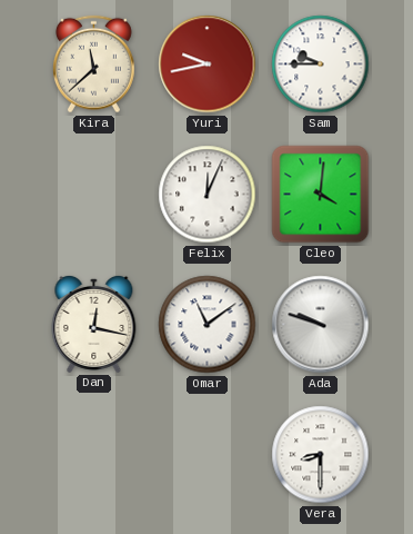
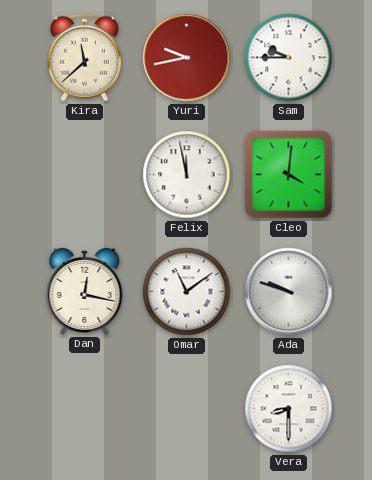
Felix: 12:04 -> 11:58 (187, 175)
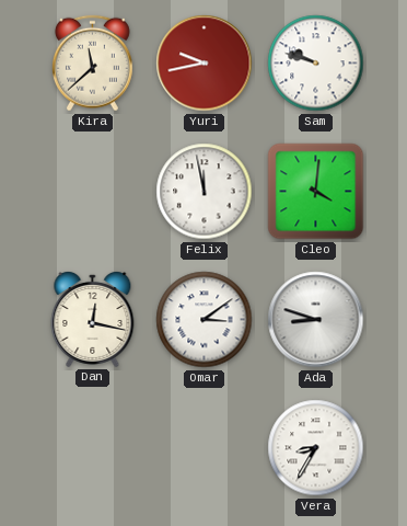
Sam: 9:45 -> 9:48 (316, 64)
Omar: 11:09 -> 3:09 (205, 320)
Ada: 9:48 -> 8:48 (316, 320)
Vera: 8:30 -> 8:35 (316, 448)
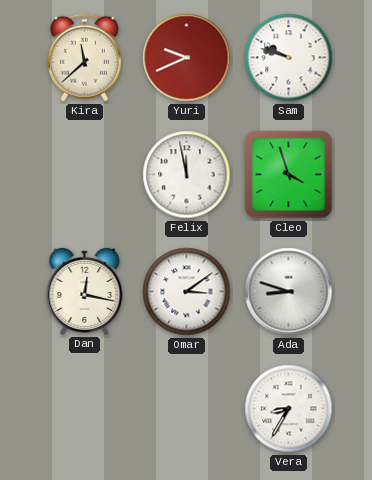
Yuri: 9:43 -> 9:41 (187, 58)
Cleo: 4:01 -> 3:57 (289, 175)
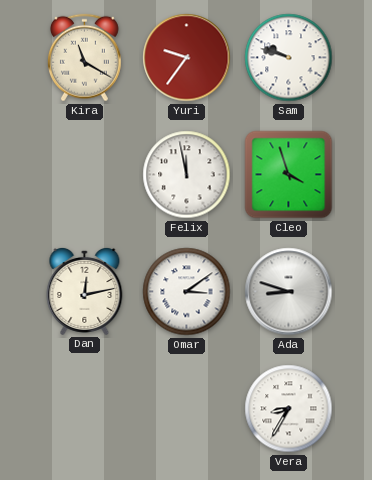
Kira: 11:38 -> 11:20 (84, 58)
Yuri: 9:41 -> 9:36 (187, 58)
Dan: 12:17 -> 12:13 (85, 291)
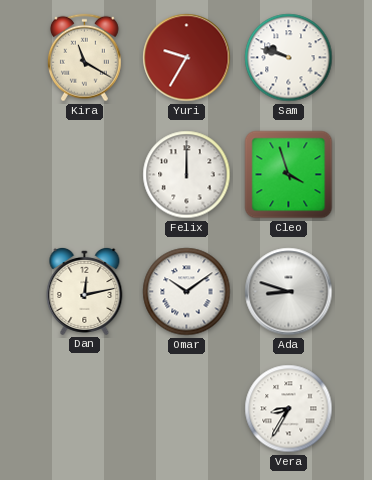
Yuri: 9:36 -> 9:35 (187, 58)
Felix: 11:58 -> 12:00 (187, 175)
Omar: 3:09 -> 10:09 (187, 292)
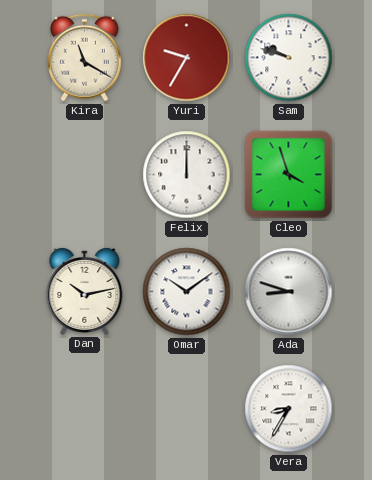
Dan: 12:13 -> 10:13 (85, 291)
